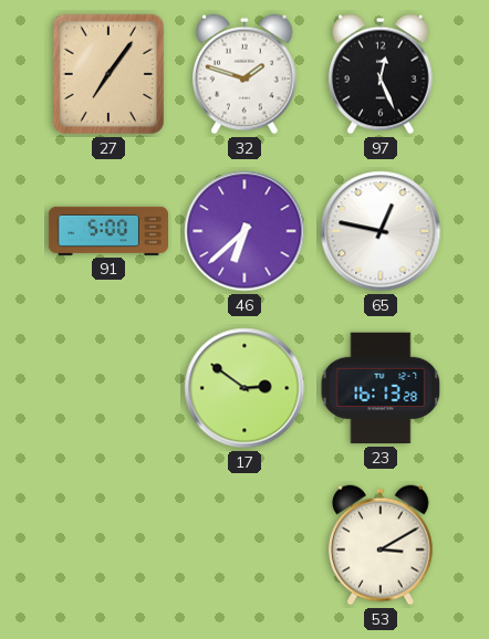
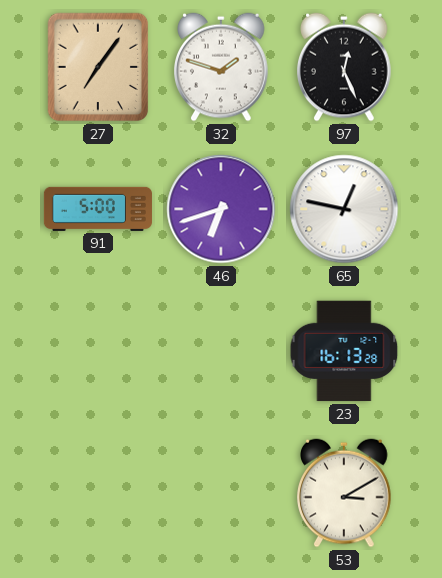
46: 6:38 -> 6:42 (221, 209)
17: 2:51 -> none (245, 388)
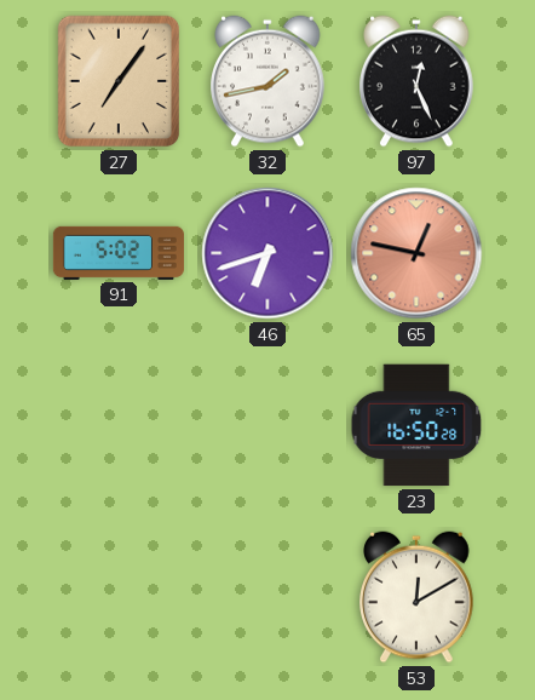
32: 1:48 -> 1:43 (269, 81)
91: 5:00 -> 5:02 (119, 253)
65 dial: white -> salmon (416, 253)
23: 16:13 -> 16:50 (416, 425)
53: 3:10 -> 12:10 (418, 597)
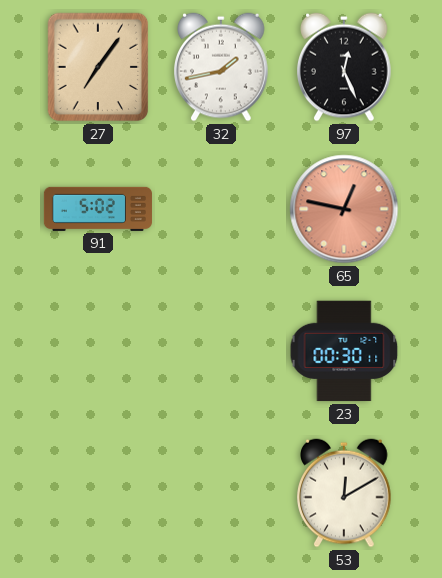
46: 6:42 -> none (267, 253)
23: 16:50 -> 00:30 (344, 351)
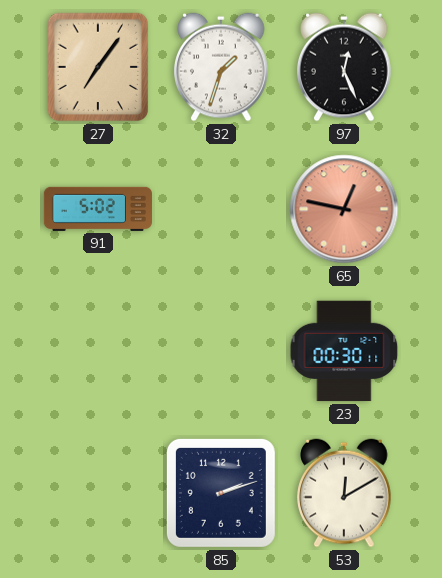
32: 1:43 -> 1:33 (222, 67)
85: none -> 2:12 (221, 493)
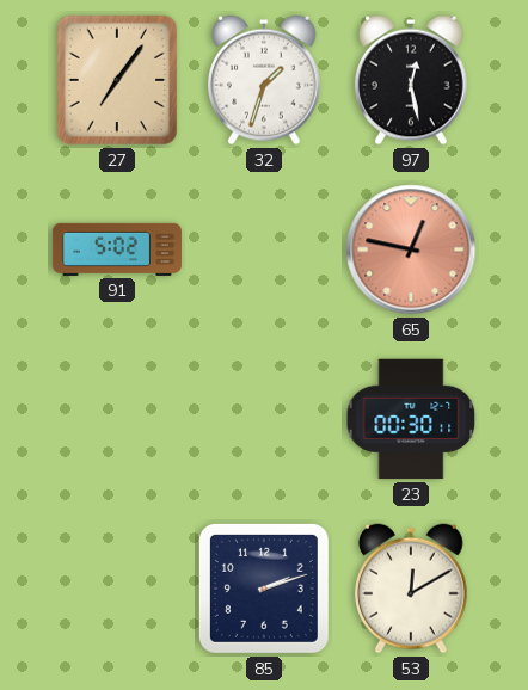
97: 12:26 -> 12:28 (412, 80)
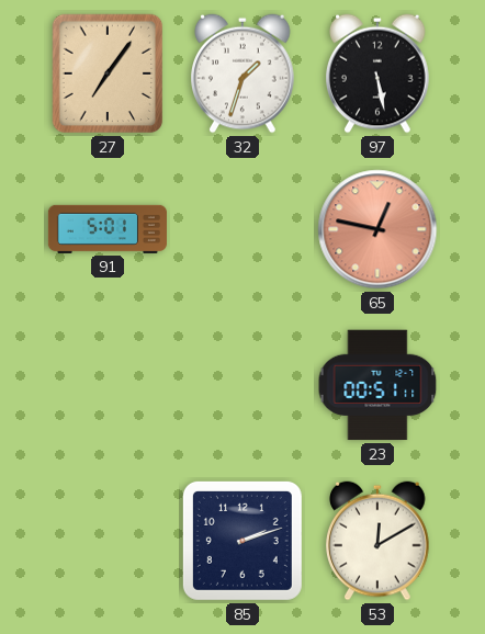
97: 12:28 -> 5:28 (379, 73)
91: 5:02 -> 5:01 (108, 229)
23: 00:30 -> 00:51 (377, 385)
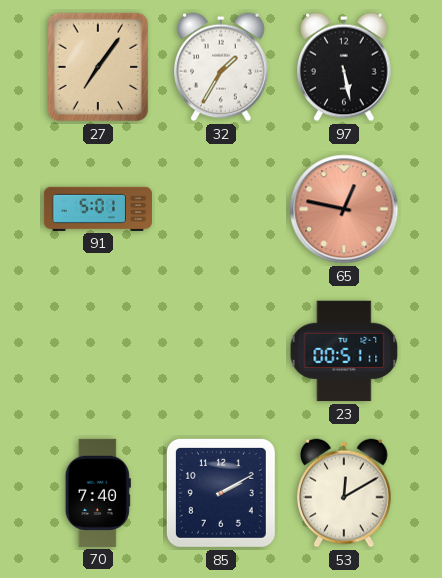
32: 1:33 -> 1:35 (222, 67)
70: none -> 7:40 (98, 493)
85: 2:12 -> 2:10 (221, 493)
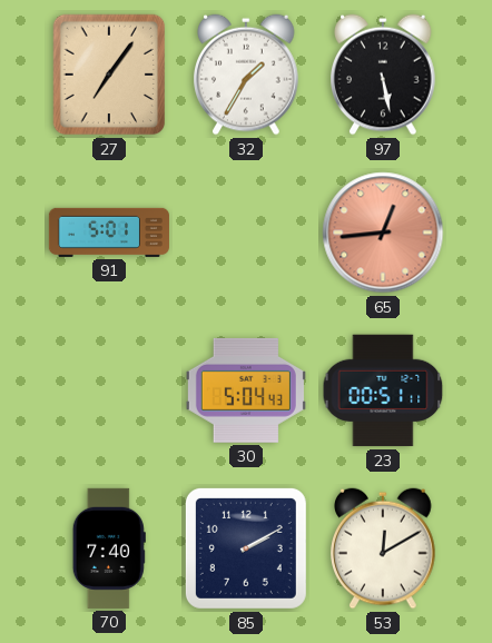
65: 12:47 -> 12:44 (383, 233)
30: none -> 5:04 (246, 390)
